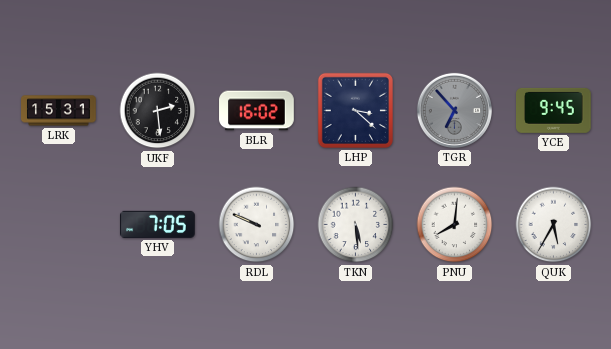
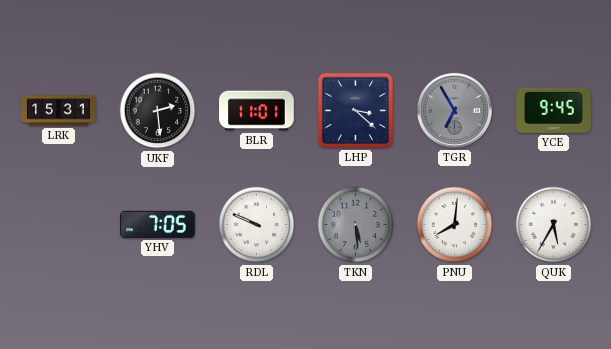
BLR: 16:02 -> 11:01 (257, 111)
TGR: 6:53 -> 6:55 (454, 110)
TKN dial: white -> grey (356, 225)
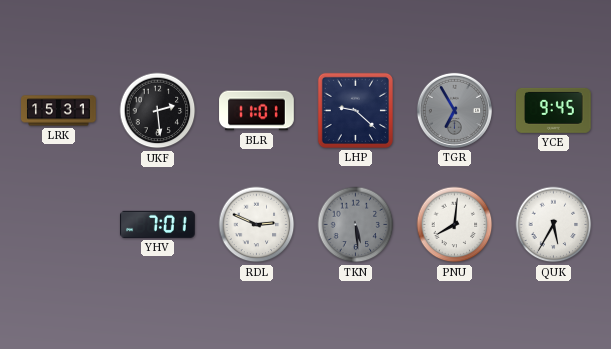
LHP: 3:22 -> 9:22 (355, 110)
YHV: 7:05 -> 7:01 (158, 224)
RDL: 9:49 -> 2:49 (257, 225)
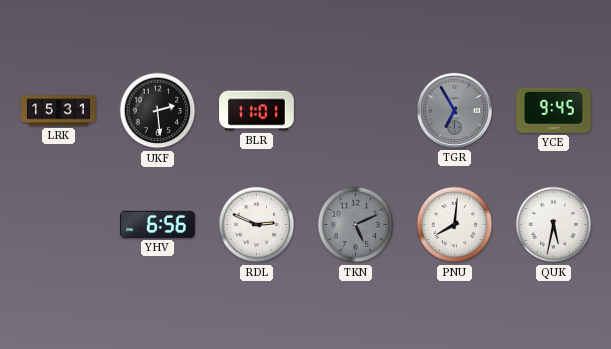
LHP: 9:22 -> none (355, 110)
YHV: 7:01 -> 6:56 (158, 224)
TKN: 5:29 -> 5:11 (356, 225)
QUK: 5:35 -> 5:32 (554, 225)
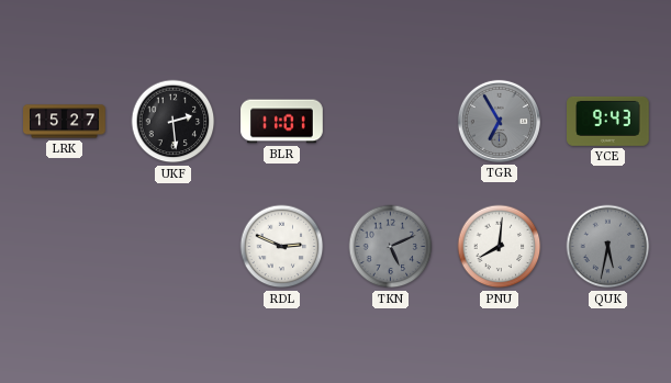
LRK: 15:31 -> 15:27 (65, 122)
YCE: 9:45 -> 9:43 (608, 121)
YHV: 6:56 -> none (158, 224)
QUK dial: white -> grey (608, 247)
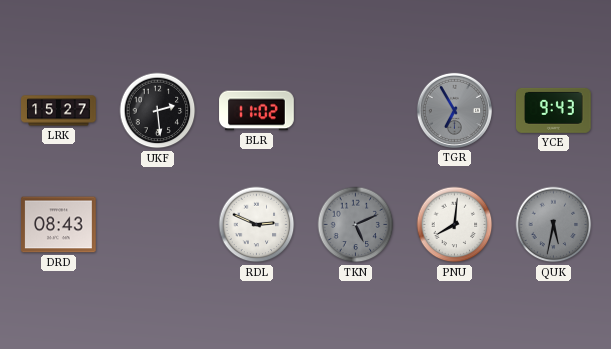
BLR: 11:01 -> 11:02 (257, 111)
DRD: none -> 08:43 (59, 225)
